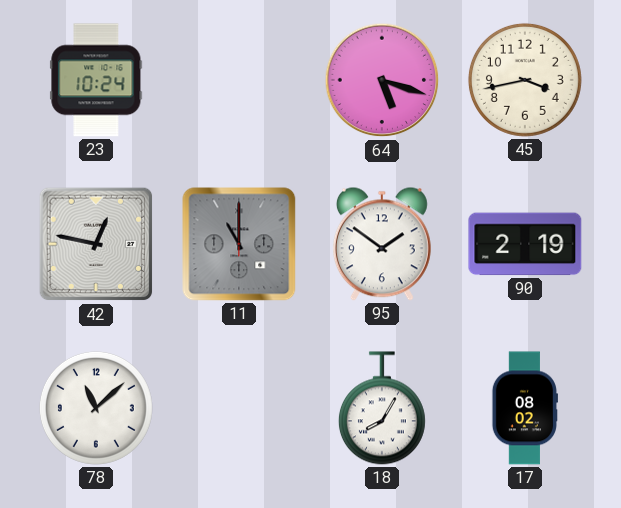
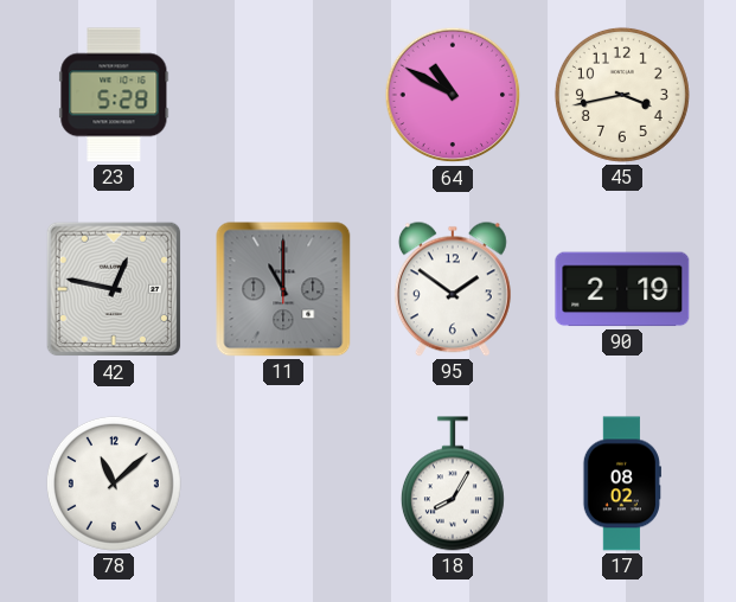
23: 10:24 -> 5:28 (114, 95)
64: 5:18 -> 10:50 (453, 95)
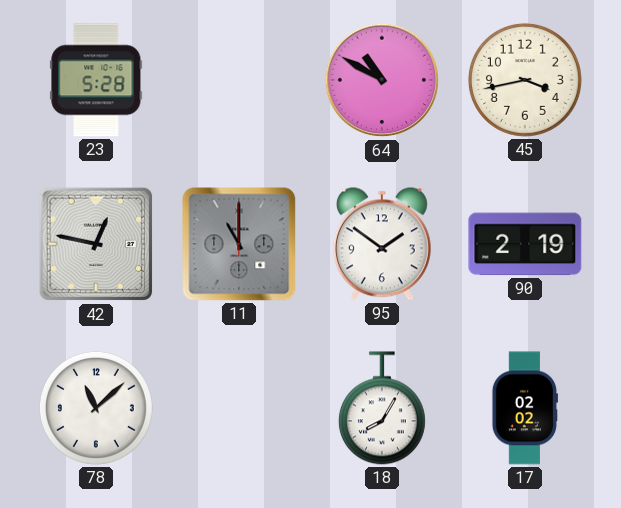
17: 08:02 -> 02:02 (525, 408)
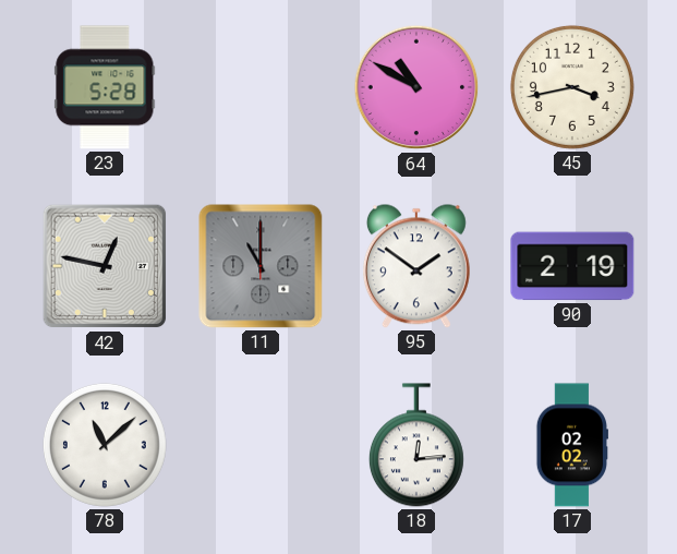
18: 8:05 -> 12:14 (416, 445)
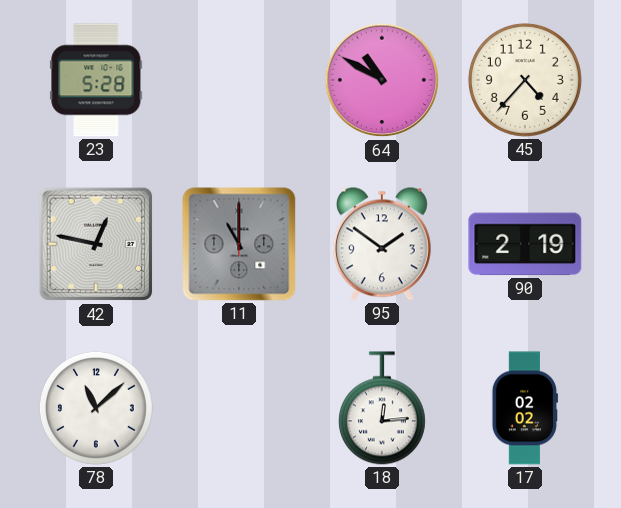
45: 3:43 -> 4:37 (525, 80)
